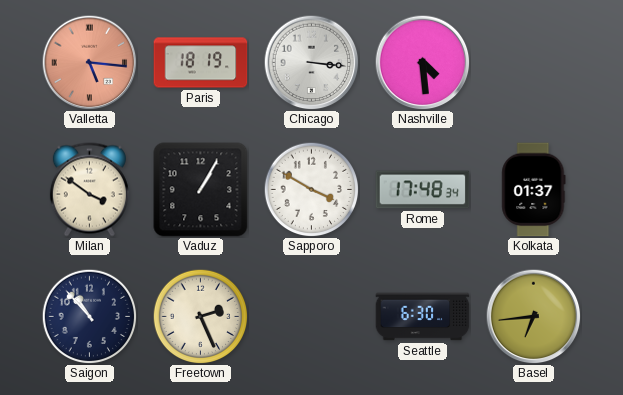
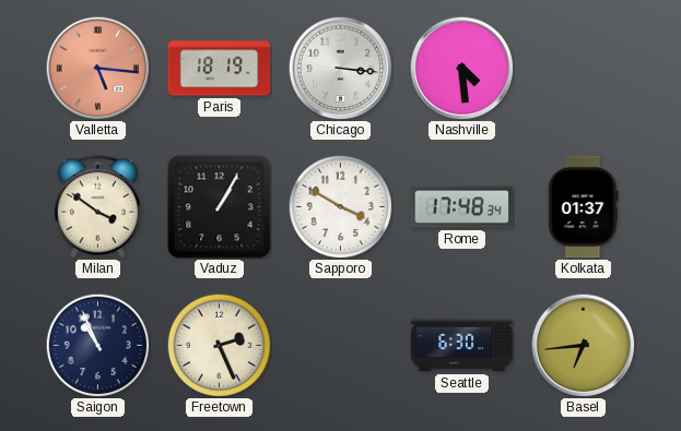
Saigon: 10:53 -> 10:56 (97, 345)
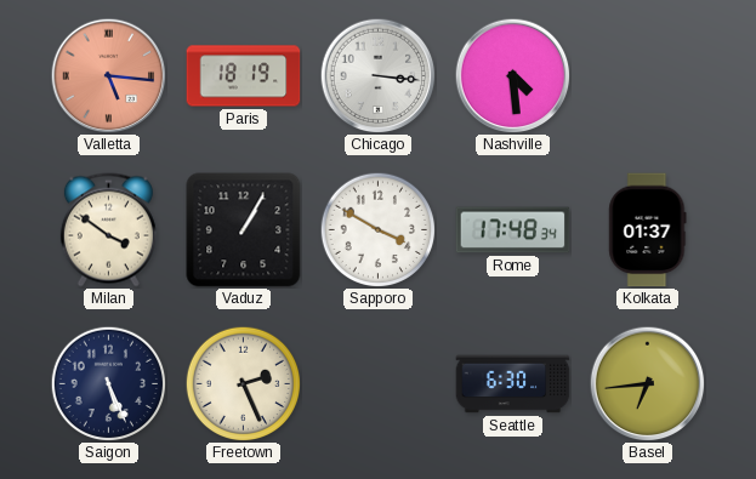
Saigon: 10:56 -> 5:26 (108, 383)
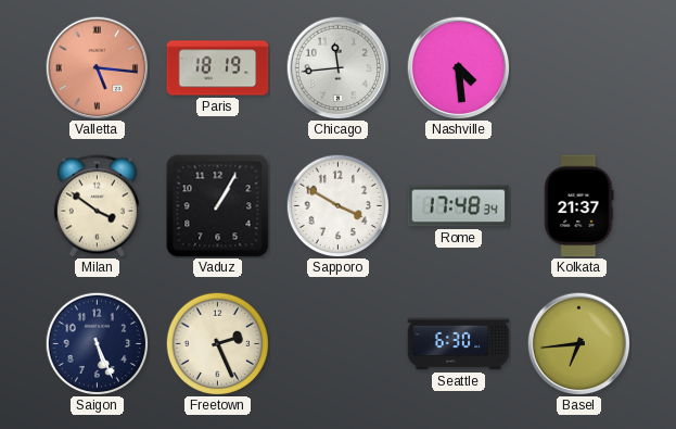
Chicago: 3:16 -> 11:44 (337, 67)
Kolkata: 01:37 -> 21:37 (579, 206)
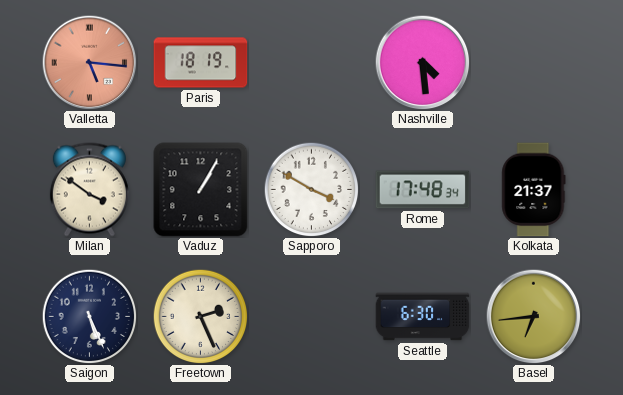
Chicago: 11:44 -> none (337, 67)
